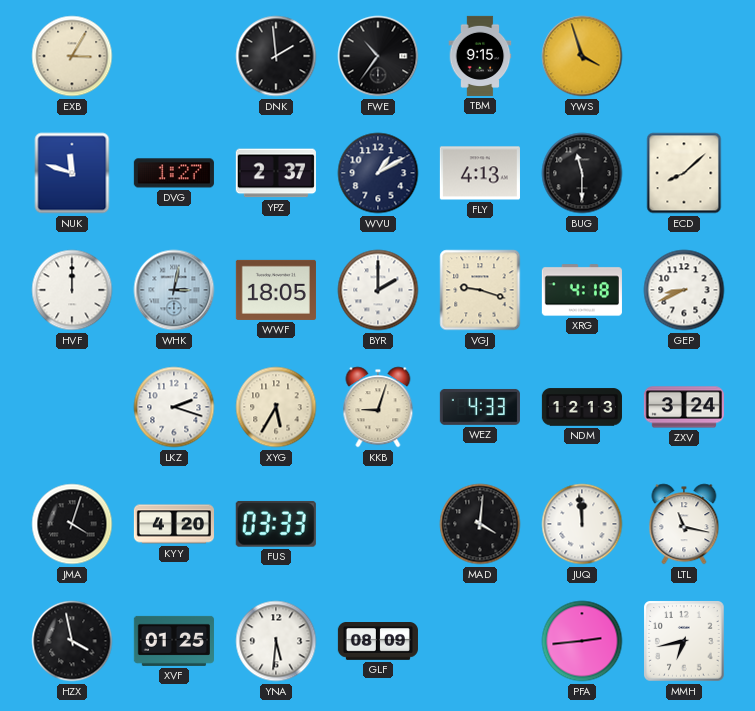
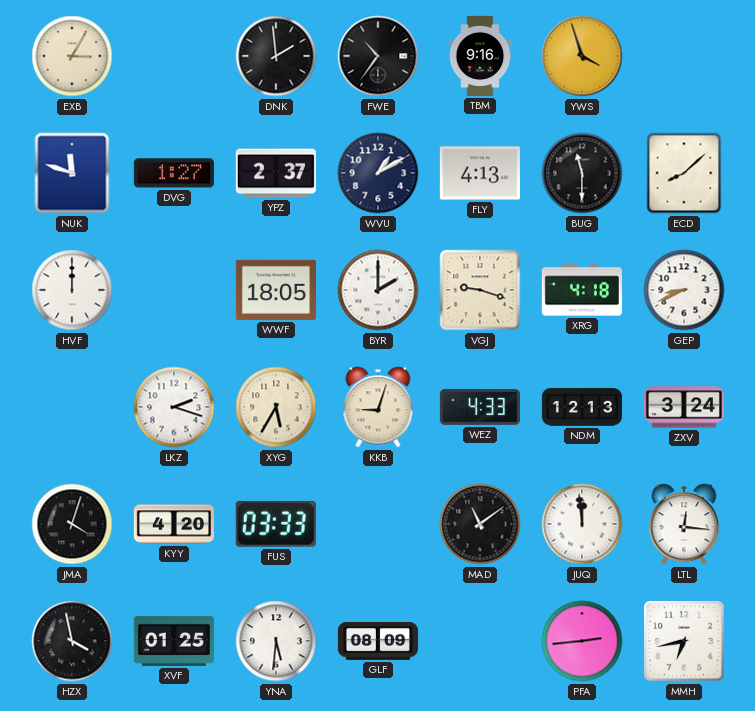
TBM: 9:15 -> 9:16 (480, 56)
WHK: 3:02 -> none (174, 290)
MAD: 4:01 -> 11:09 (480, 524)
LTL: 11:17 -> 12:16 (684, 524)
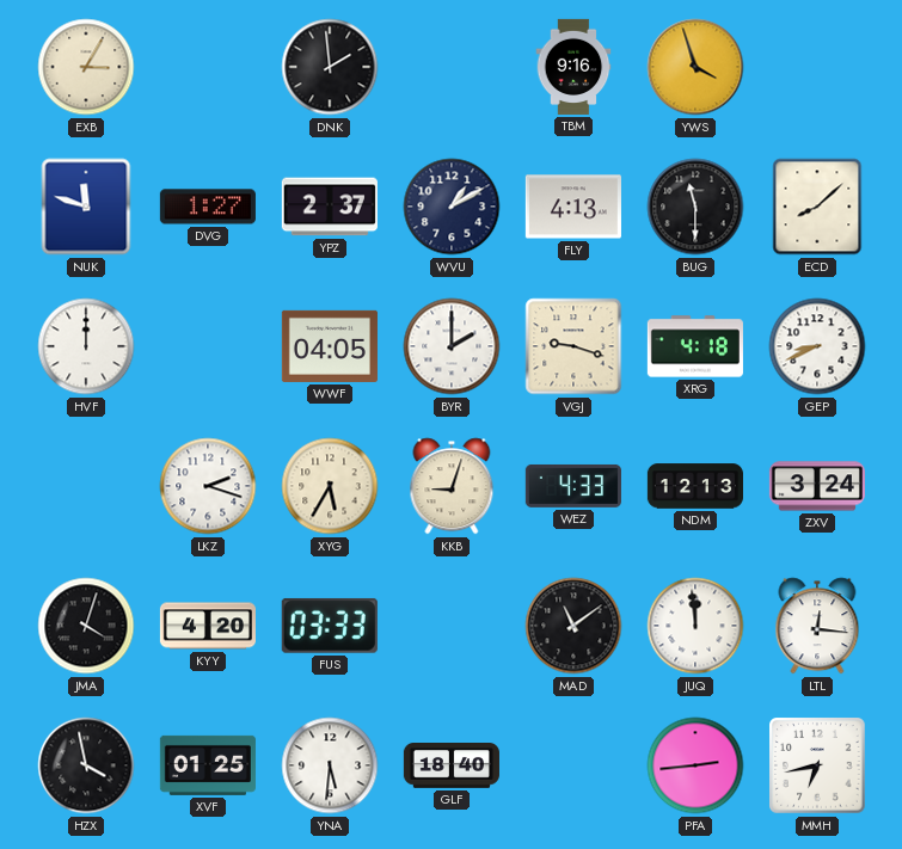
FWE: 10:36 -> none (378, 56)
WWF: 18:05 -> 04:05 (330, 346)
GLF: 08:09 -> 18:40 (452, 765)
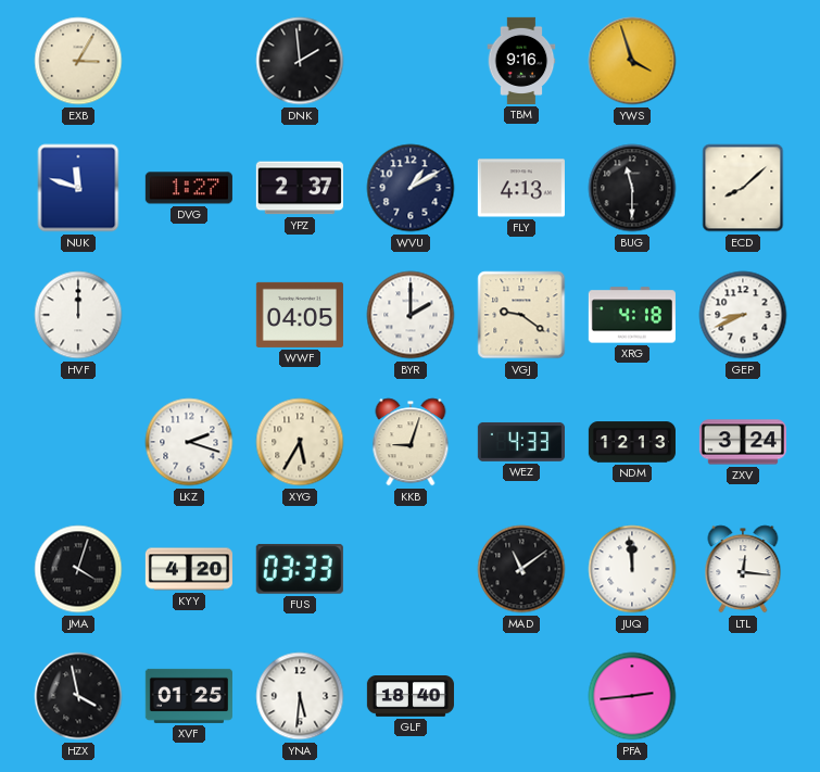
VGJ: 9:18 -> 9:21 (521, 315)
MMH: 6:43 -> none (818, 767)
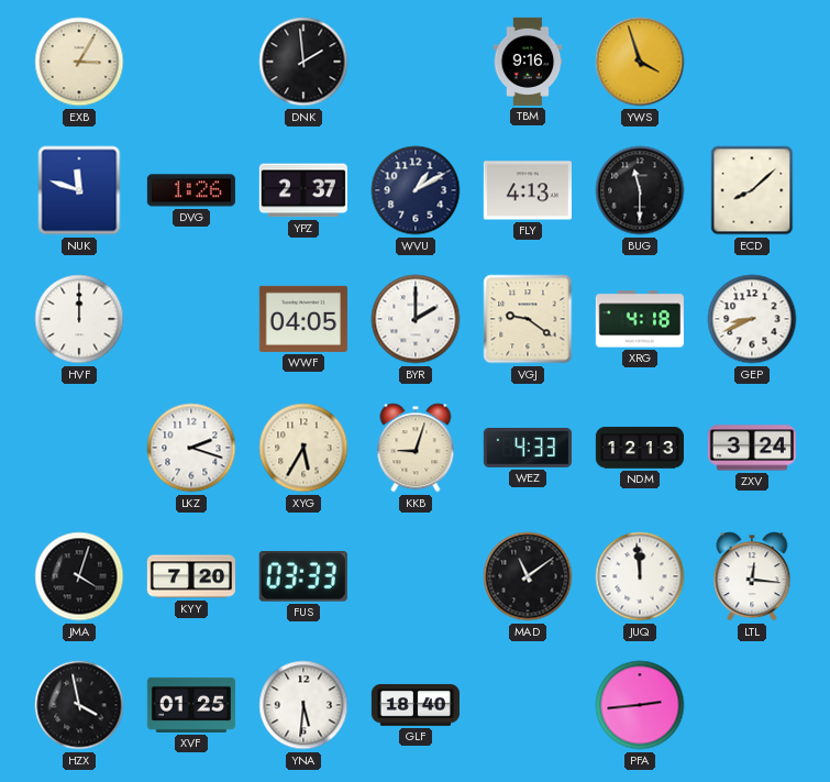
DVG: 1:27 -> 1:26 (191, 190)
KYY: 4:20 -> 7:20 (190, 576)
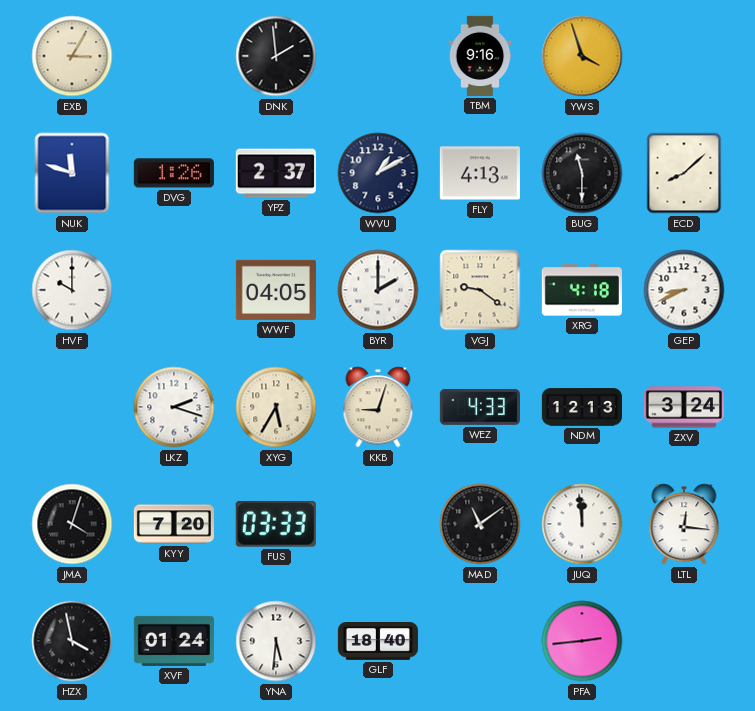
HVF: 12:00 -> 10:00 (72, 290)
XVF: 01:25 -> 01:24 (174, 641)
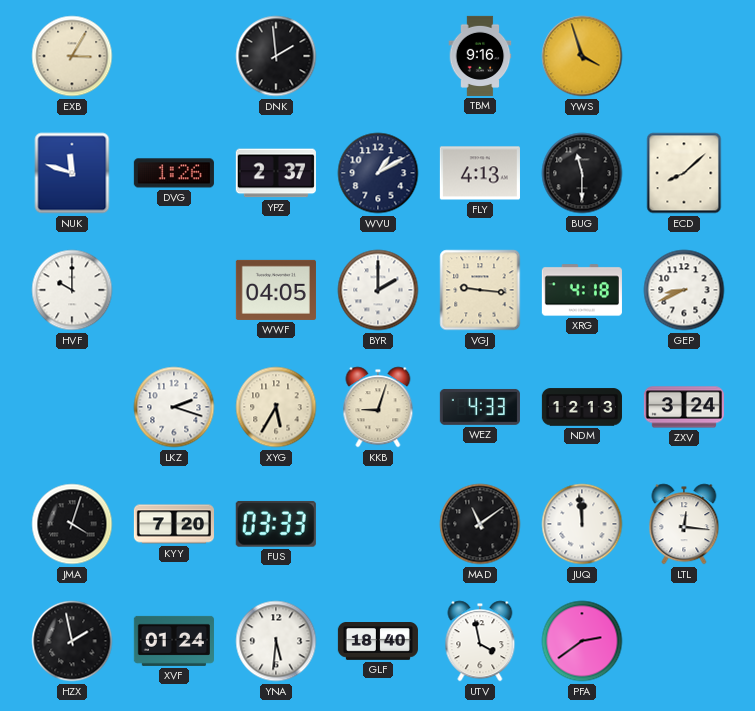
VGJ: 9:21 -> 9:16 (480, 290)
HZX: 3:58 -> 1:58 (72, 641)
UTV: none -> 3:58 (480, 641)
PFA: 2:44 -> 2:39 (582, 641)
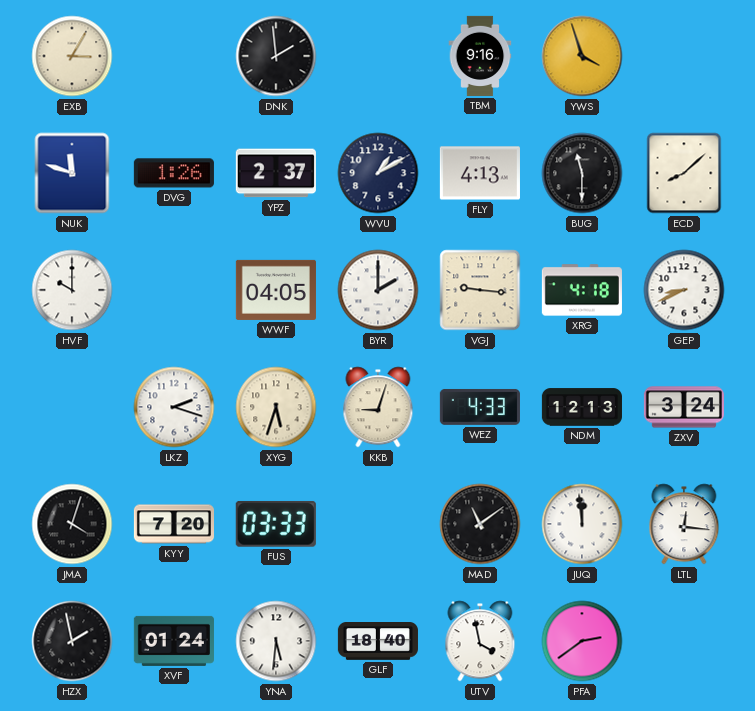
XYG: 5:35 -> 5:33 (276, 407)
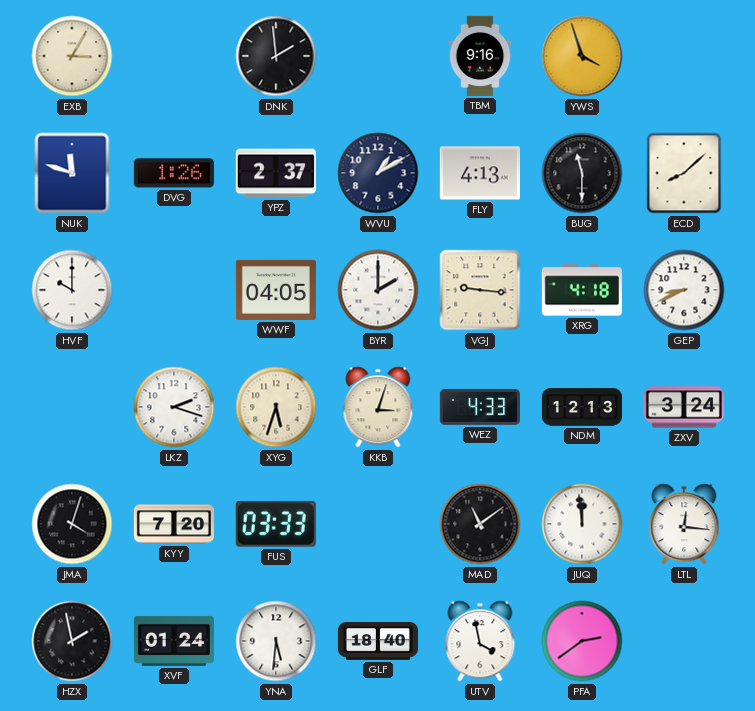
KKB: 9:03 -> 3:03 (378, 407)
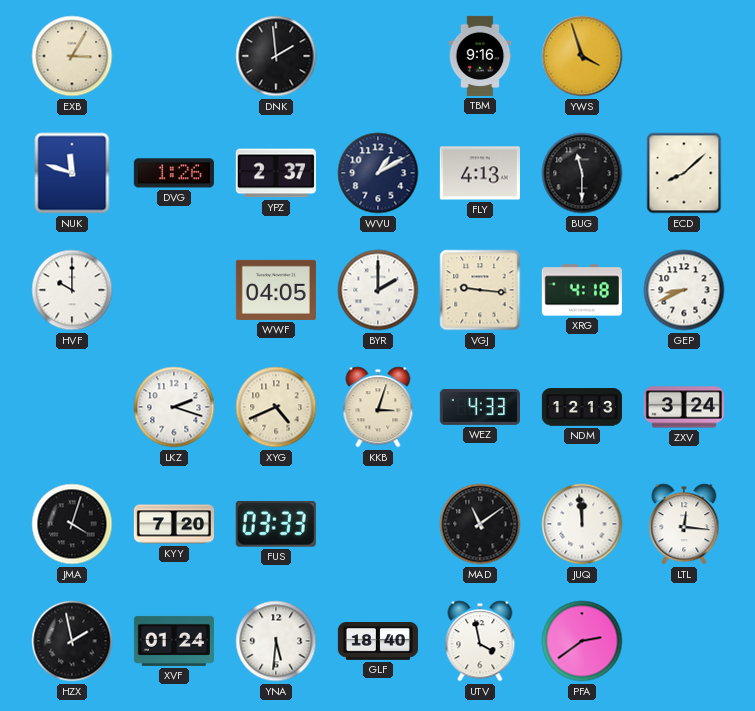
XYG: 5:33 -> 4:41 (276, 407)
